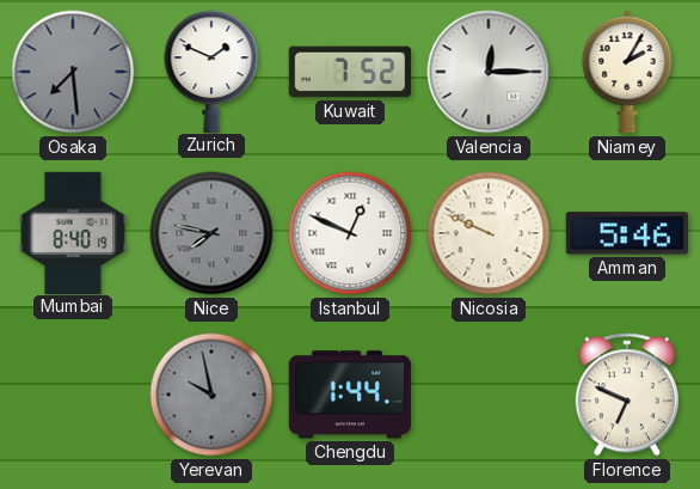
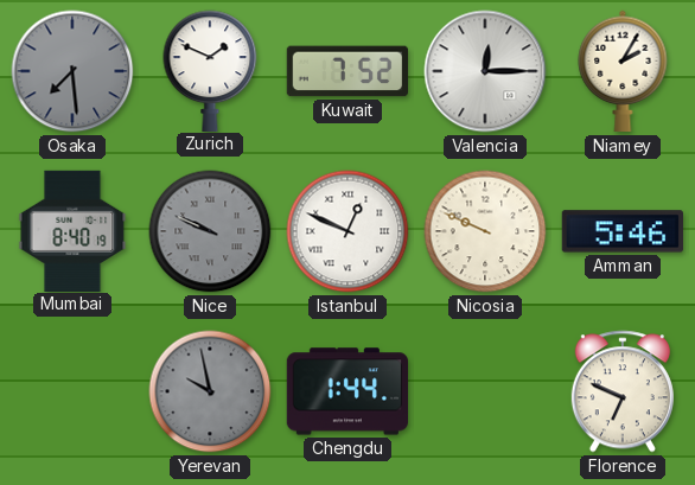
Nice: 7:47 -> 9:49 (210, 231)
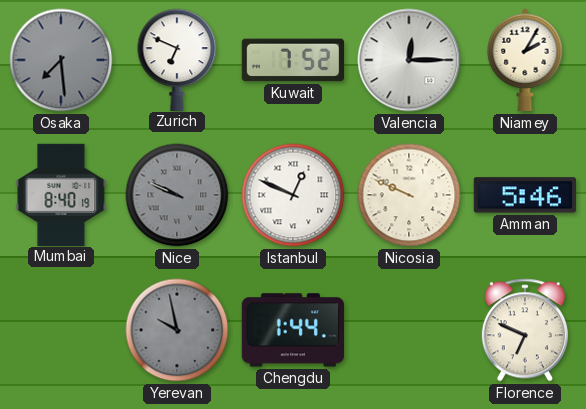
Zurich: 1:49 -> 6:49 (177, 59)
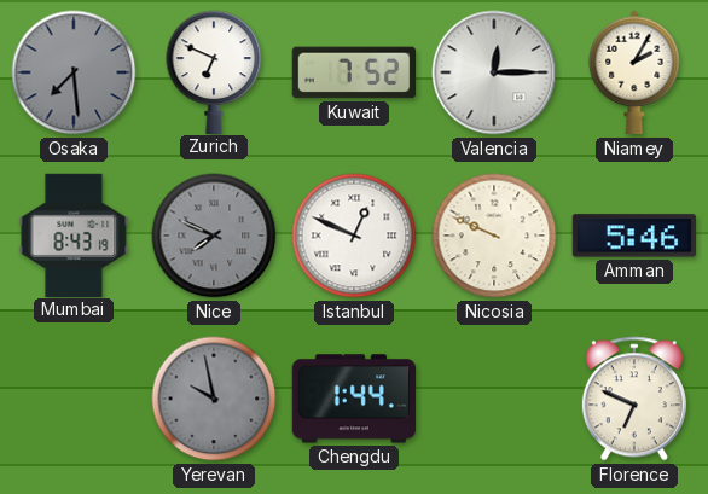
Mumbai: 8:40 -> 8:43 (74, 234)
Nice: 9:49 -> 7:49 (214, 236)
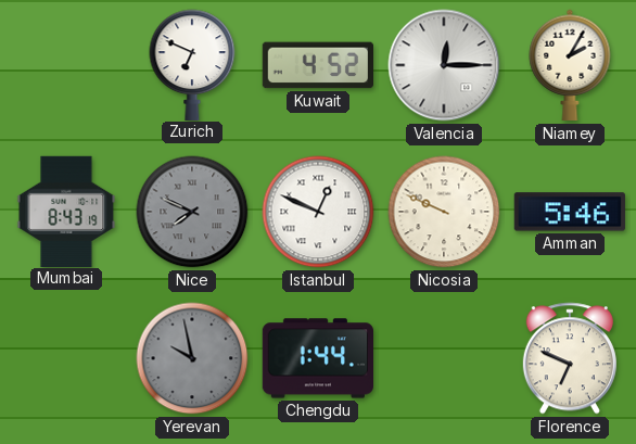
Osaka: 7:29 -> none (74, 72)
Kuwait: 7:52 -> 4:52 (317, 65)
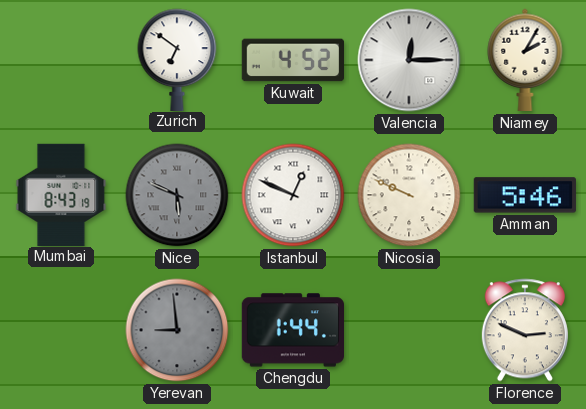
Zurich: 6:49 -> 6:51 (177, 59)
Nice: 7:49 -> 5:49 (177, 195)
Yerevan: 9:58 -> 8:59 (177, 330)
Florence: 6:49 -> 2:49 (525, 330)
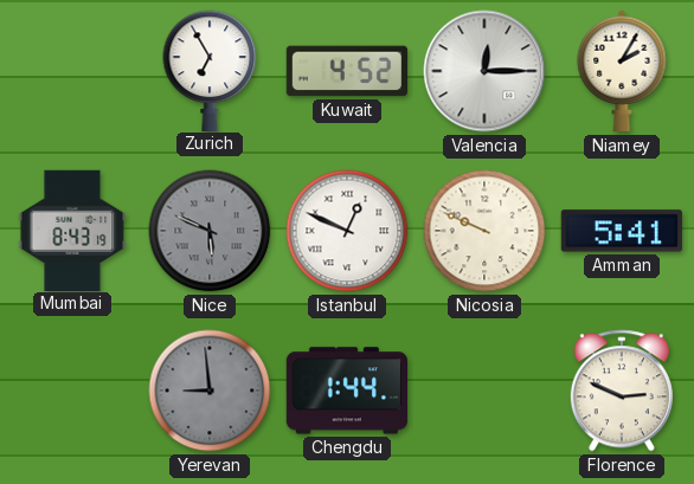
Zurich: 6:51 -> 6:55 (210, 70)
Amman: 5:46 -> 5:41 (622, 231)
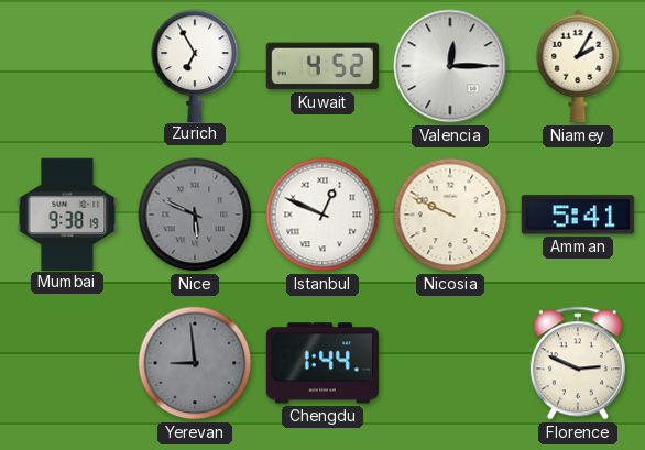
Mumbai: 8:43 -> 9:38 (67, 213)
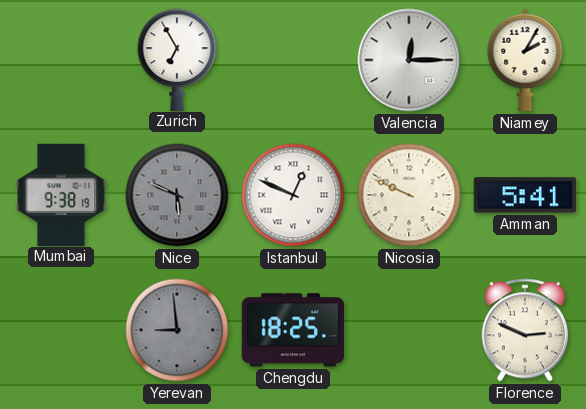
Kuwait: 4:52 -> none (321, 66)
Chengdu: 1:44 -> 18:25 (292, 330)
